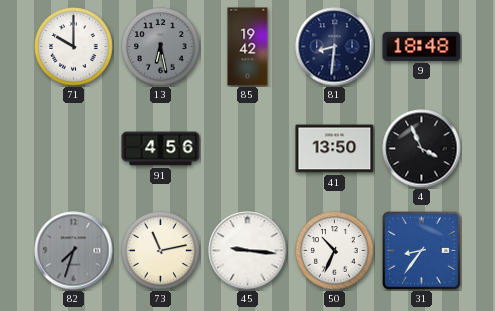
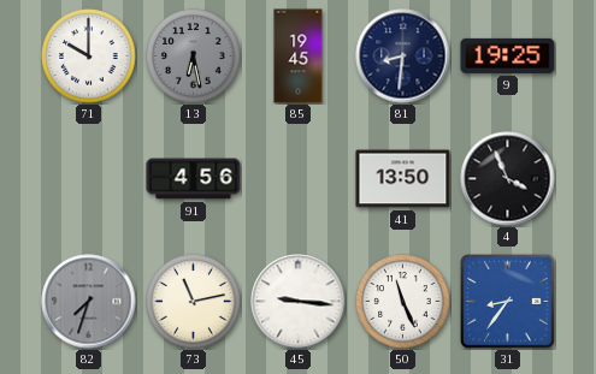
85: 19:42 -> 19:45 (299, 57)
9: 18:48 -> 19:25 (508, 55)
50: 10:34 -> 11:26 (403, 302)
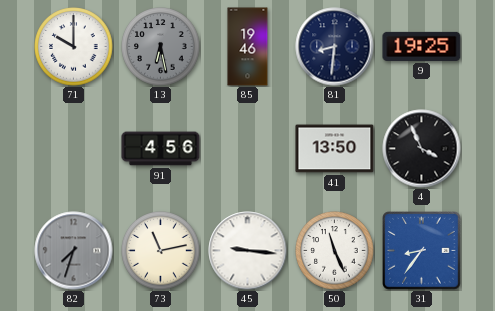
85: 19:45 -> 19:46 (248, 47)
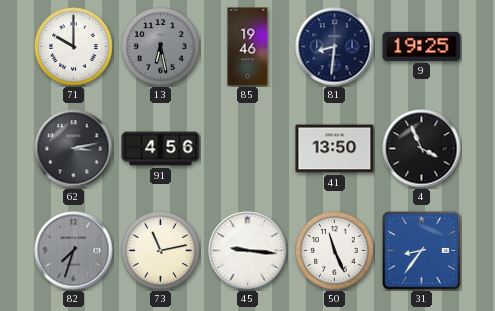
62: none -> 3:13 (74, 149)
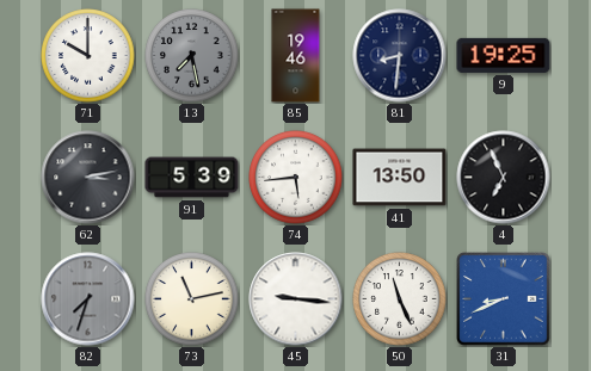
13: 6:28 -> 7:28 (192, 56)
91: 4:56 -> 5:39 (192, 178)
74: none -> 5:44 (296, 178)
4: 3:56 -> 6:56 (504, 178)
31: 8:36 -> 8:41 (504, 299)
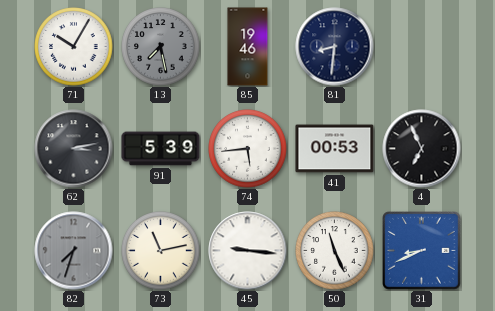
71: 10:00 -> 10:05 (74, 47)
9: 19:25 -> none (504, 55)
41: 13:50 -> 00:53 (335, 149)
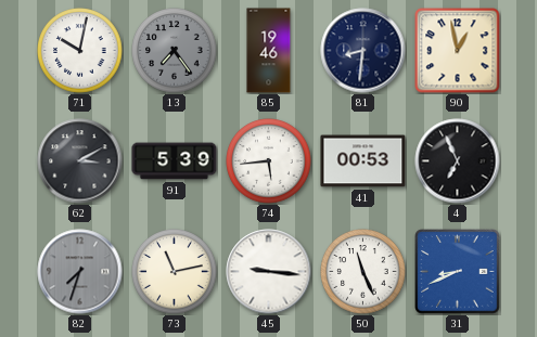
71: 10:05 -> 10:02 (80, 51)
13: 7:28 -> 7:24 (175, 51)
90: none -> 12:58 (458, 51)
62: 3:13 -> 3:10 (80, 161)
